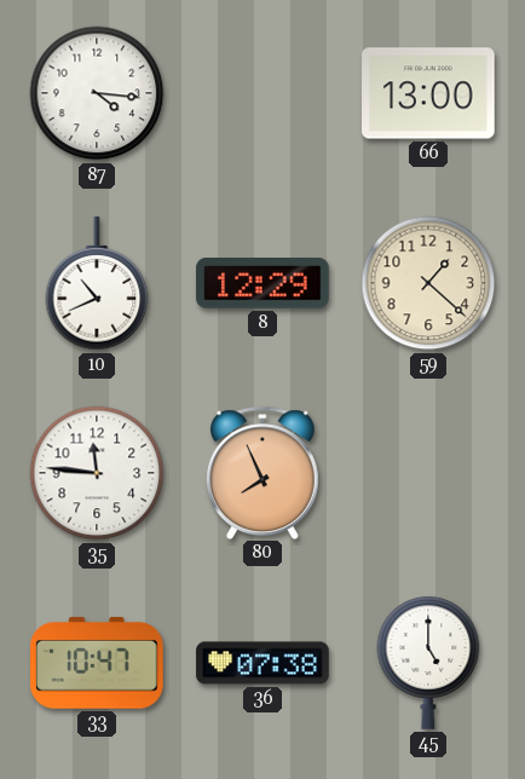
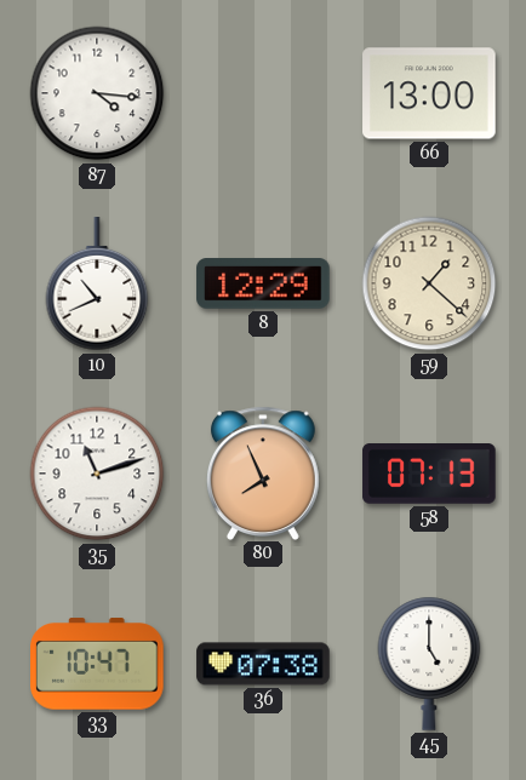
35: 11:46 -> 11:12 (97, 474)
58: none -> 07:13 (429, 475)
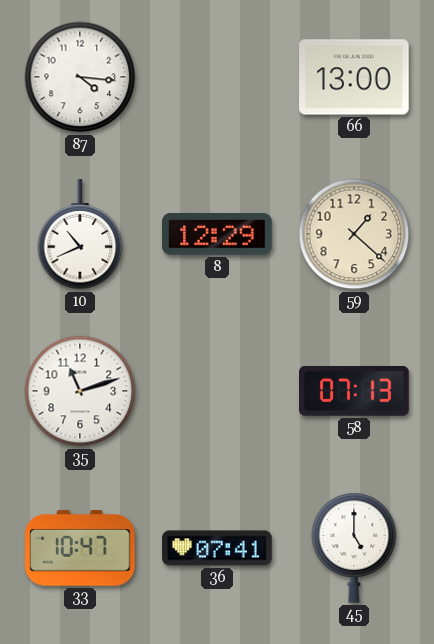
80: 7:56 -> none (263, 472)
36: 07:38 -> 07:41 (217, 548)
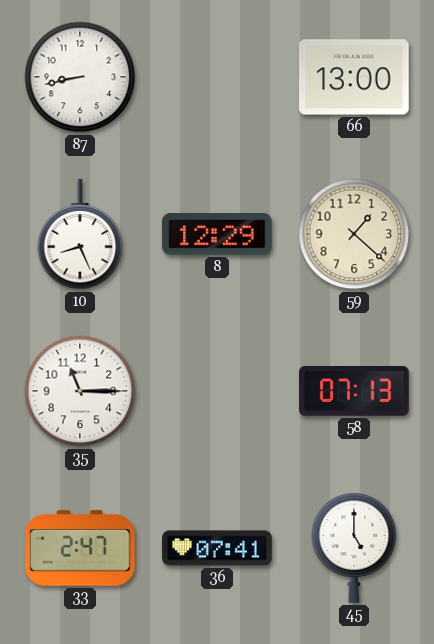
87: 4:16 -> 8:43 (80, 77)
10: 10:41 -> 8:26 (80, 235)
35: 11:12 -> 11:15 (80, 391)
33: 10:47 -> 2:47 (80, 548)
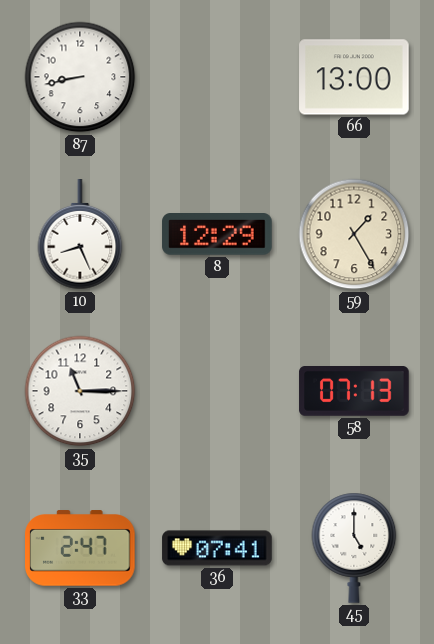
59: 1:22 -> 1:25 (354, 234)
